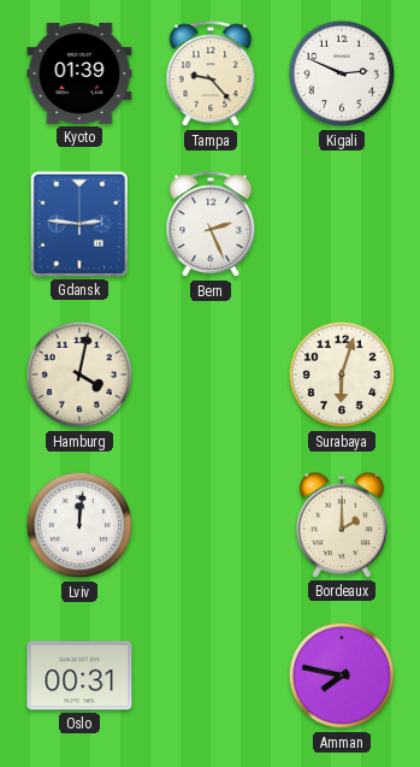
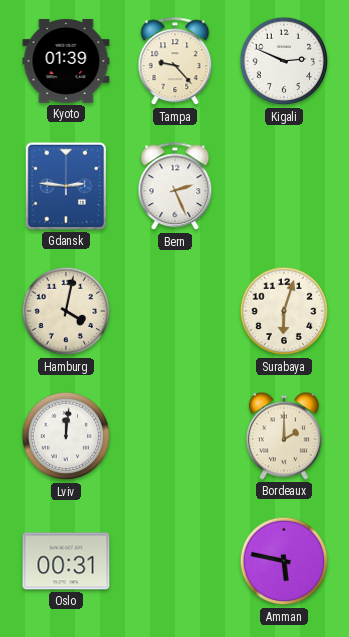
Amman: 7:47 -> 5:47 (284, 561)
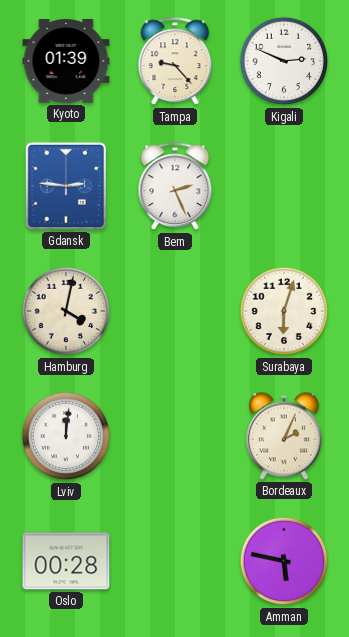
Bordeaux: 2:00 -> 2:04 (284, 436)
Oslo: 00:31 -> 00:28 (66, 561)
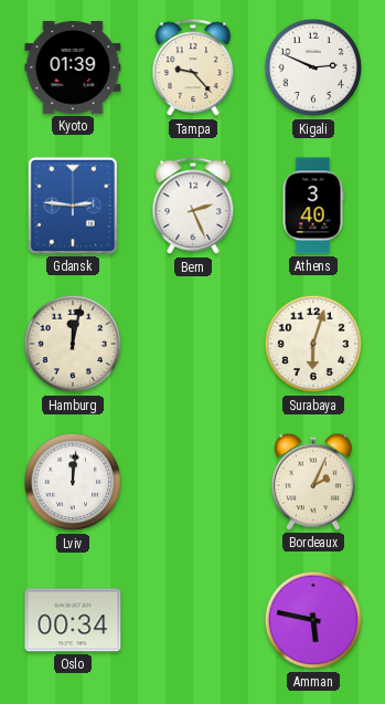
Athens: none -> 3:40 (313, 206)
Hamburg: 4:02 -> 12:02 (73, 344)
Oslo: 00:28 -> 00:34 (73, 620)
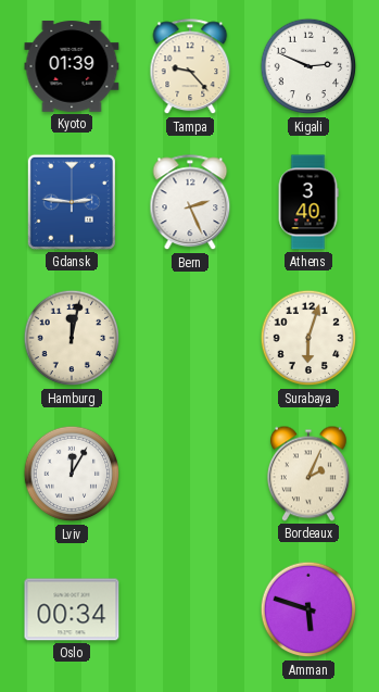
Lviv: 12:01 -> 12:05 (72, 474)
Amman: 5:47 -> 5:48 (308, 609)
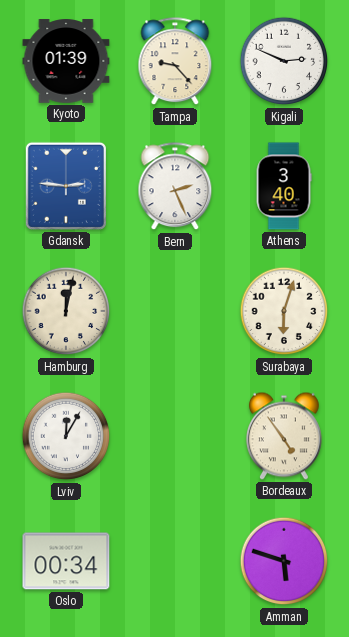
Bordeaux: 2:04 -> 4:54 (284, 436)
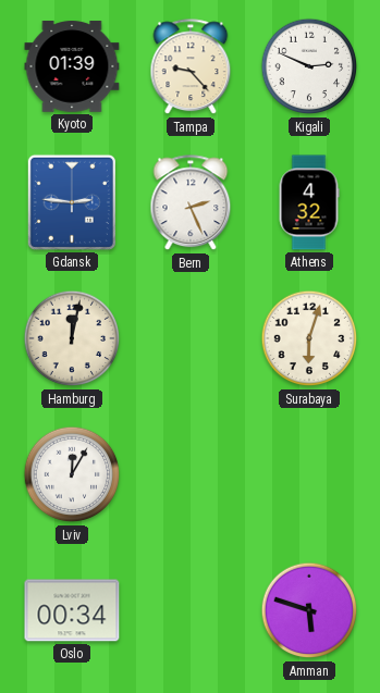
Athens: 3:40 -> 4:32 (309, 202)
Bordeaux: 4:54 -> none (284, 436)
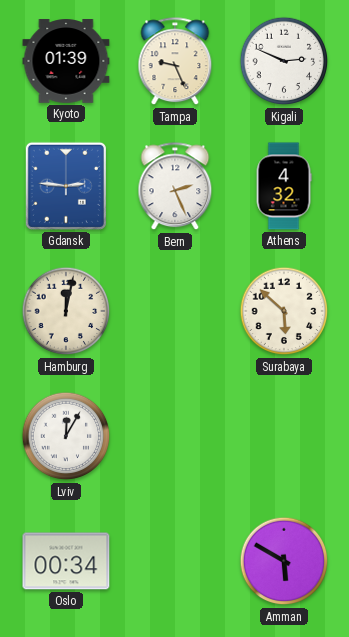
Tampa: 9:23 -> 9:26 (175, 62)
Surabaya: 6:03 -> 5:52 (284, 311)
Amman: 5:48 -> 5:50 (284, 561)
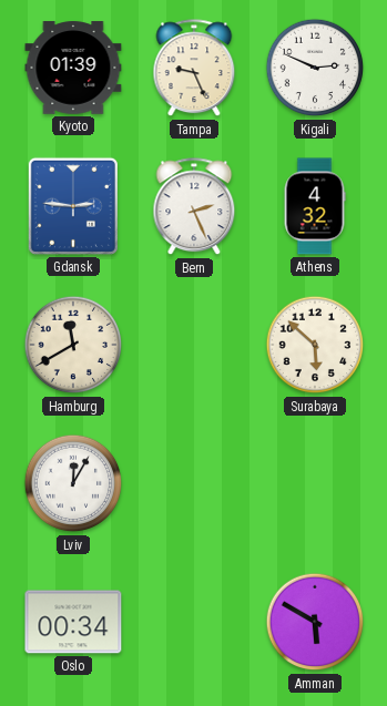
Hamburg: 12:02 -> 11:40 (73, 345)
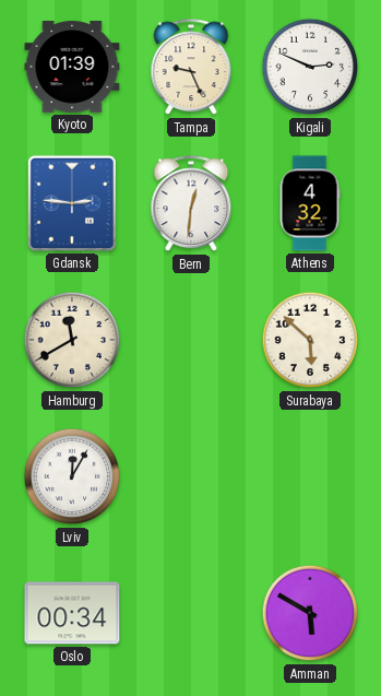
Bern: 2:26 -> 12:31 (191, 204)
